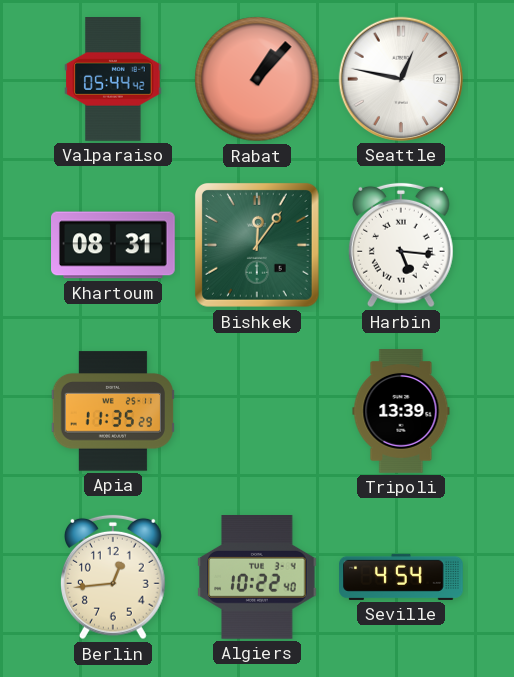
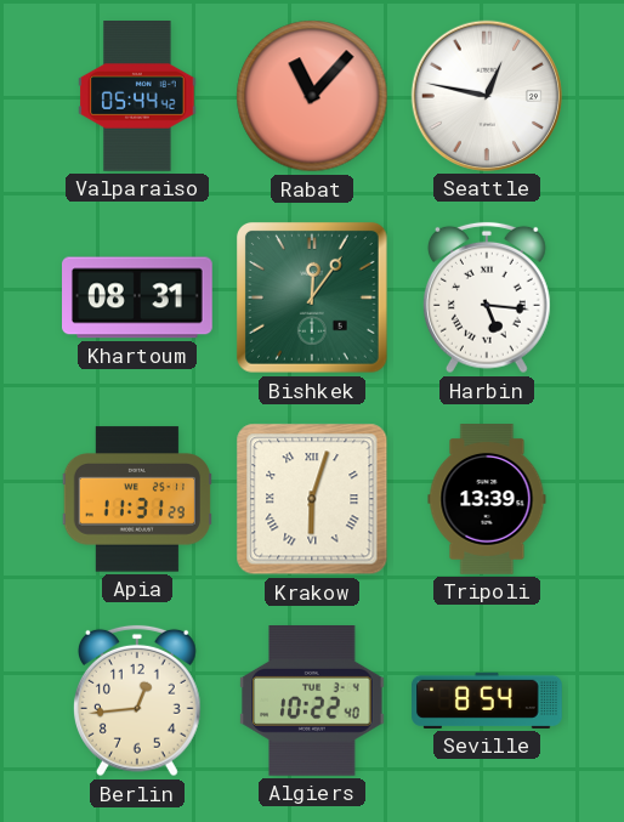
Rabat: 1:07 -> 11:07 (312, 96)
Apia: 11:35 -> 11:31 (136, 499)
Krakow: none -> 6:03 (312, 499)
Seville: 4:54 -> 8:54 (487, 701)
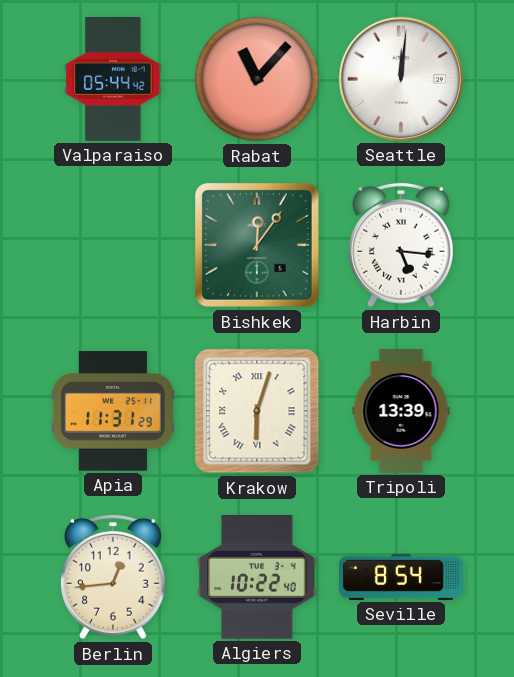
Seattle: 12:47 -> 12:01 (401, 79)
Khartoum: 08:31 -> none (138, 297)
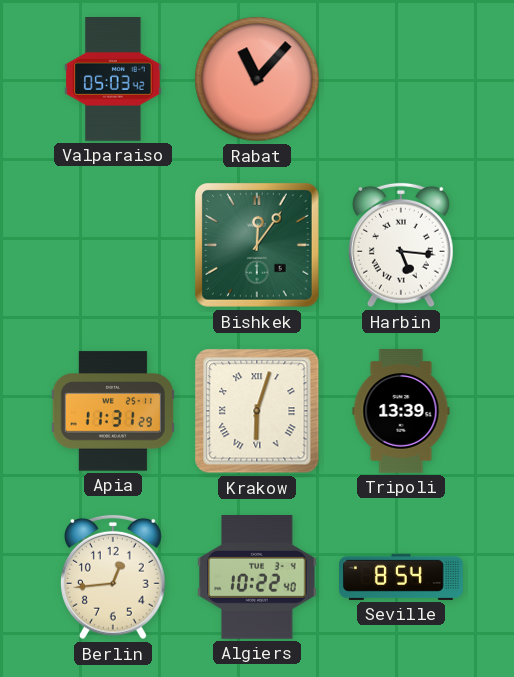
Valparaiso: 05:44 -> 05:03 (113, 80)
Seattle: 12:01 -> none (401, 79)
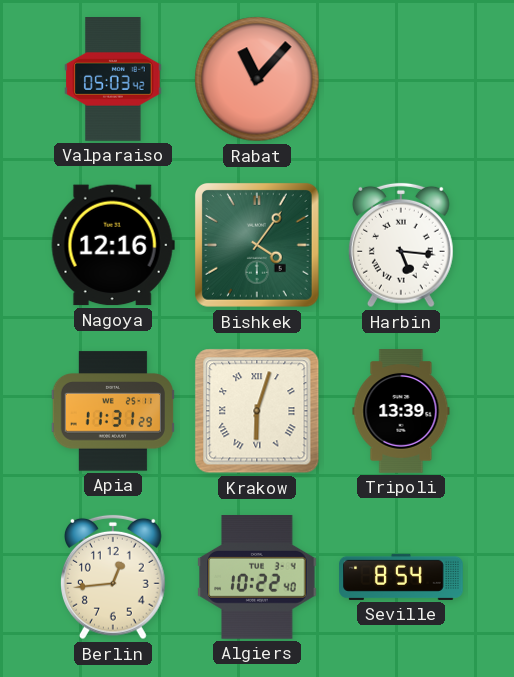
Nagoya: none -> 12:16 (113, 245)
Bishkek: 12:06 -> 4:06 (257, 245)
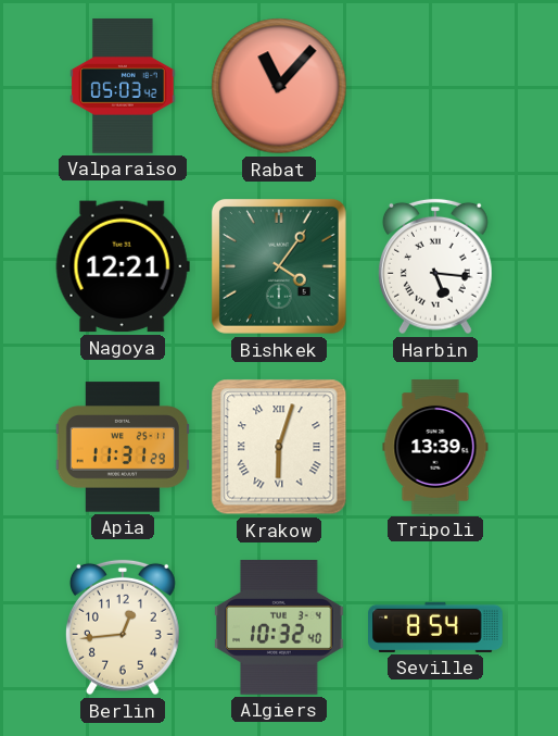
Nagoya: 12:16 -> 12:21 (123, 266)
Algiers: 10:22 -> 10:32 (279, 628)
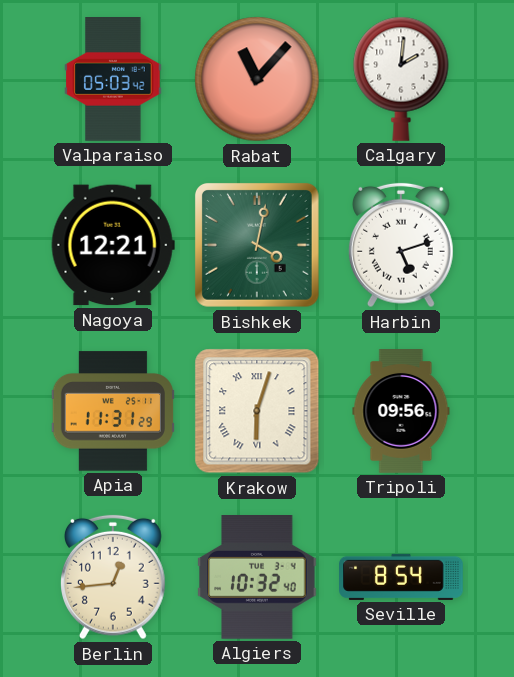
Calgary: none -> 2:01 (401, 79)
Bishkek: 4:06 -> 4:02 (257, 245)
Harbin: 5:16 -> 5:12 (401, 245)
Tripoli: 13:39 -> 09:56 (401, 411)
